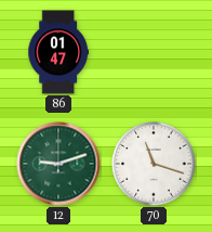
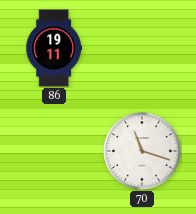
86: 01:47 -> 19:11 (54, 48)
12: 9:12 -> none (58, 164)
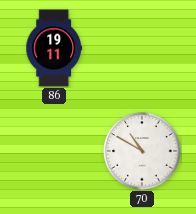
70: 11:18 -> 10:50 (142, 151)
